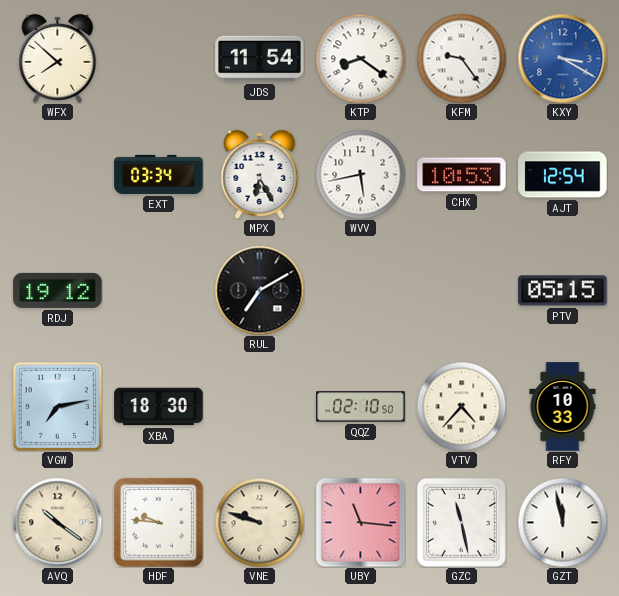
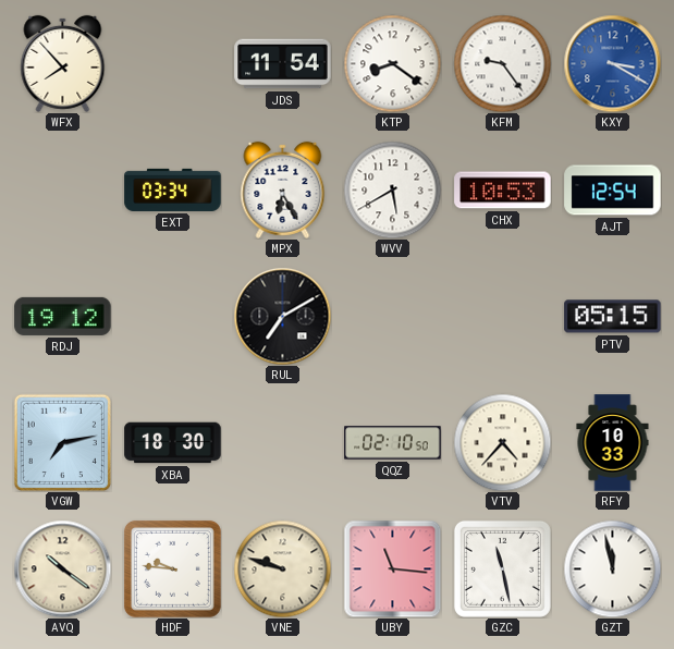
WFX: 7:52 -> 7:53 (63, 63)
WVV: 5:43 -> 5:40 (392, 189)
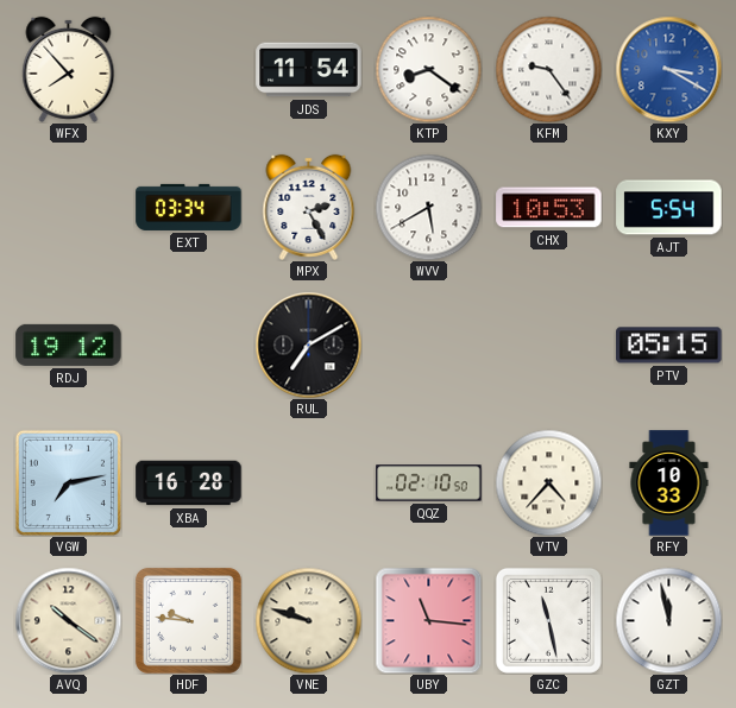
MPX: 6:25 -> 2:25 (309, 207)
AJT: 12:54 -> 5:54 (669, 208)
XBA: 18:30 -> 16:28 (189, 483)
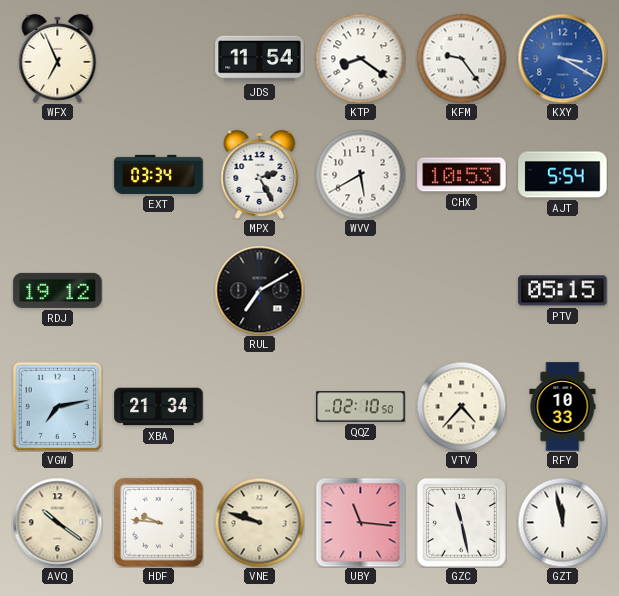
WFX: 7:53 -> 6:56 (58, 58)
XBA: 16:28 -> 21:34 (159, 407)
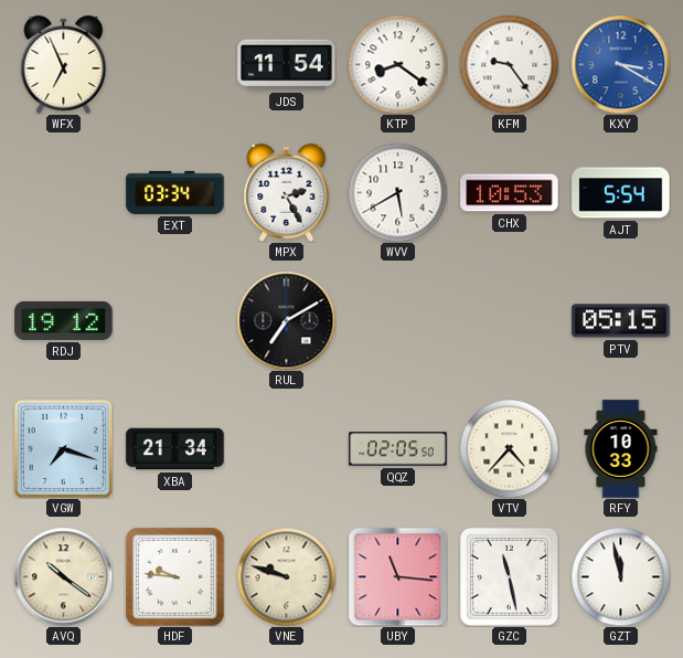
VGW: 7:13 -> 7:18 (63, 448)
QQZ: 02:10 -> 02:05 (398, 449)
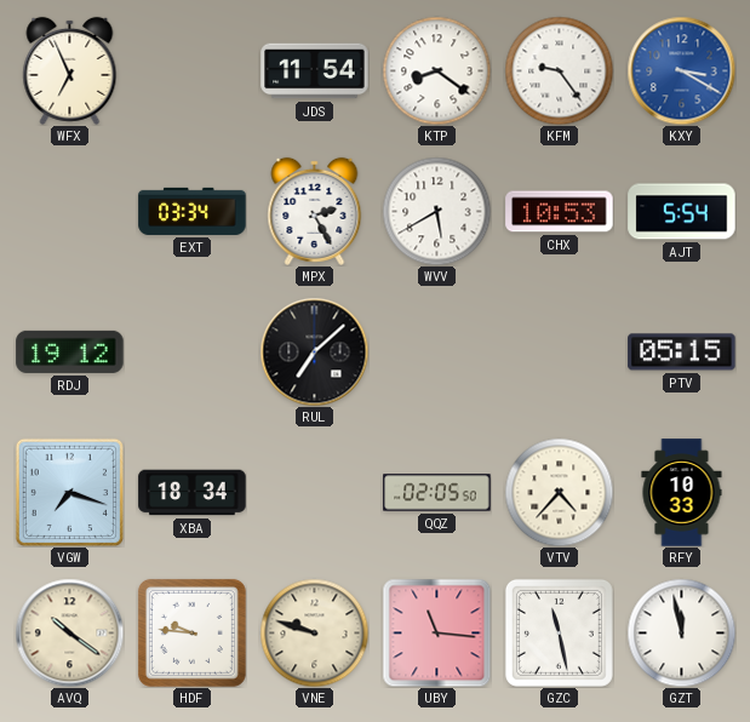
RUL: 7:10 -> 7:08 (314, 351)
XBA: 21:34 -> 18:34 (193, 493)
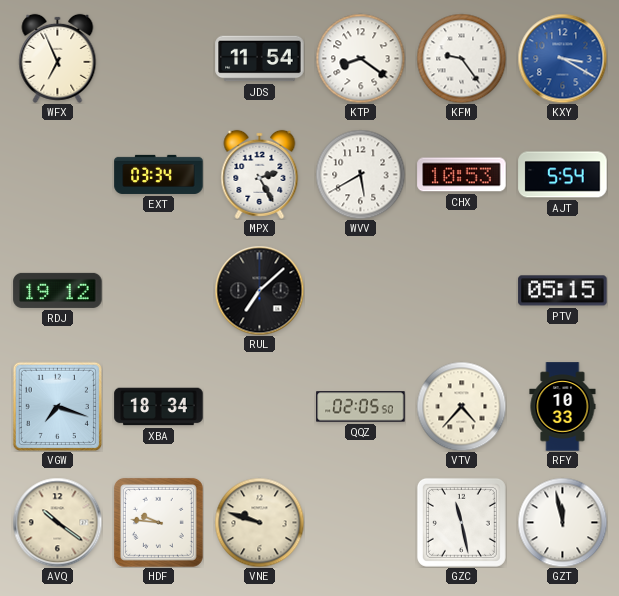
UBY: 11:16 -> none (436, 632)
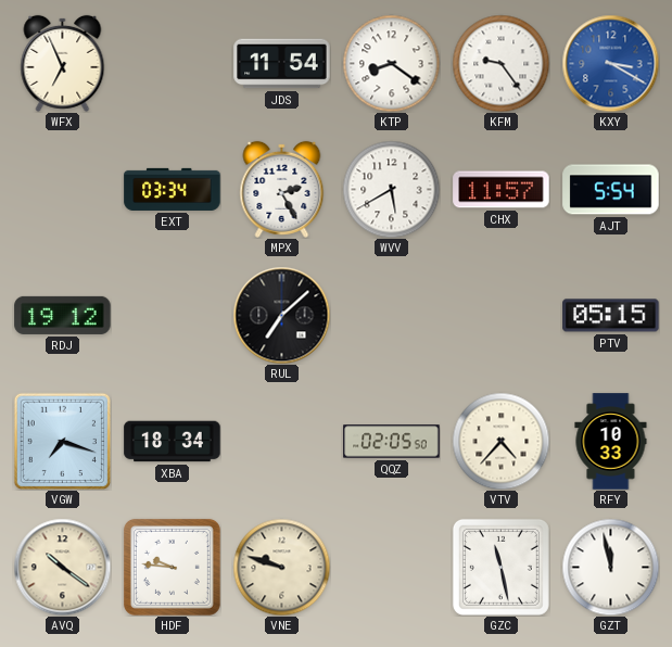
CHX: 10:53 -> 11:57 (502, 190)
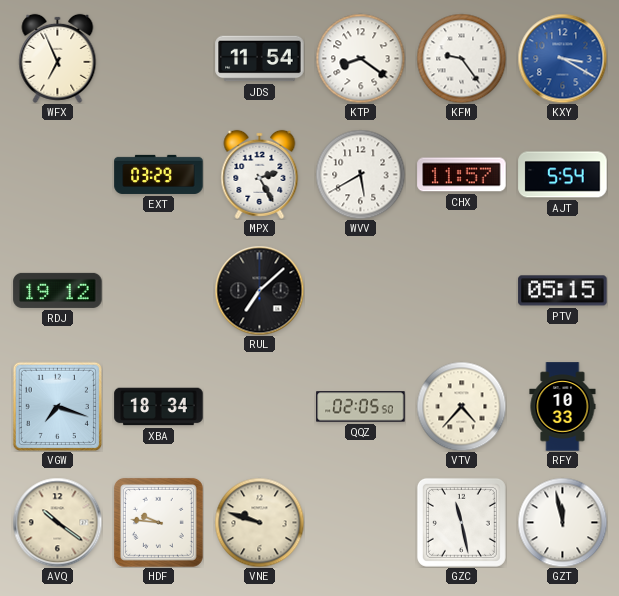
EXT: 03:34 -> 03:29 (159, 174)
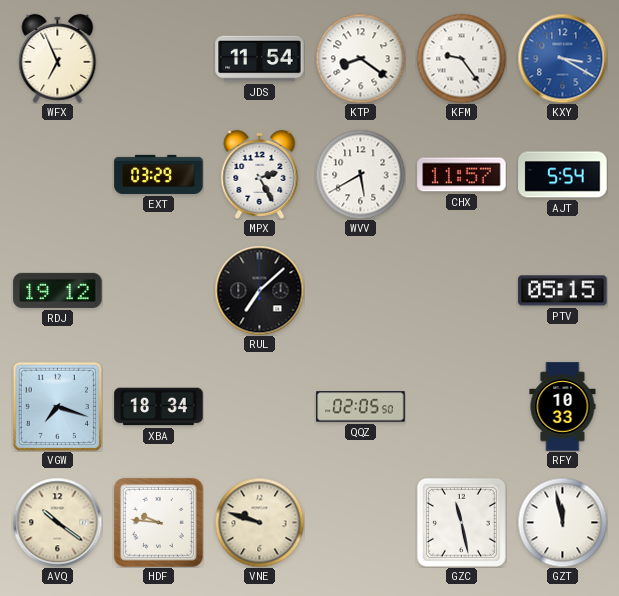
VTV: 4:37 -> none (461, 406)
